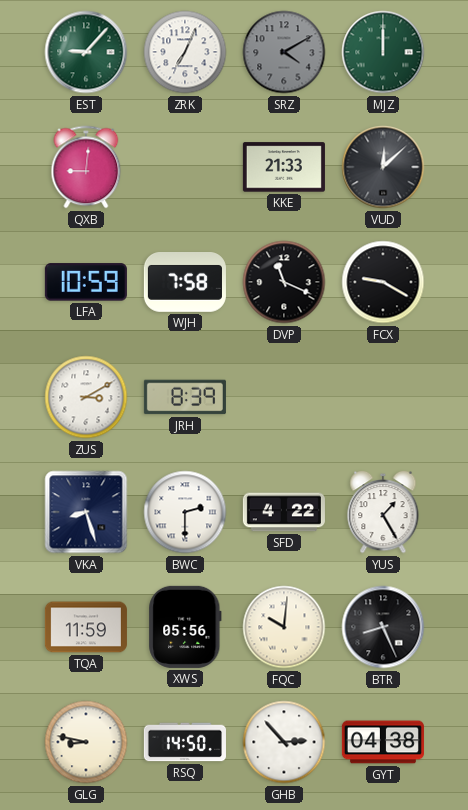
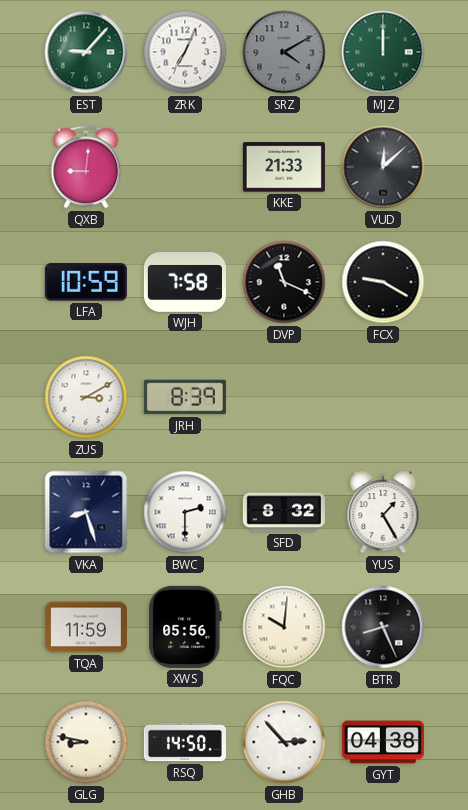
SFD: 4:22 -> 8:32 (284, 512)
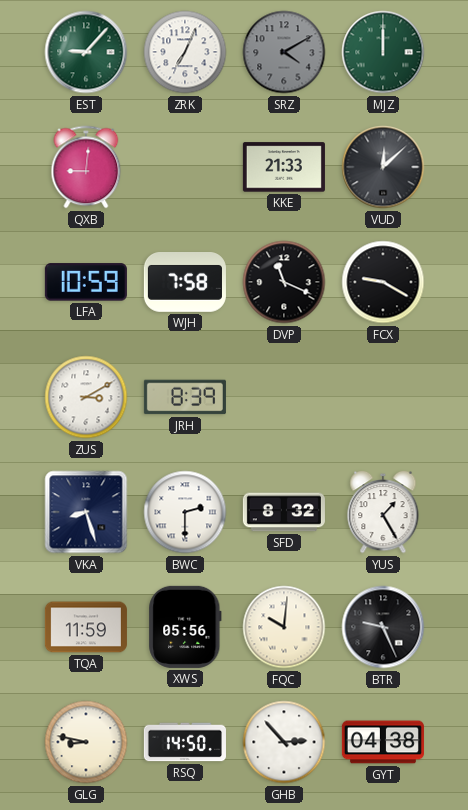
BTR: 8:26 -> 9:26 (383, 627)
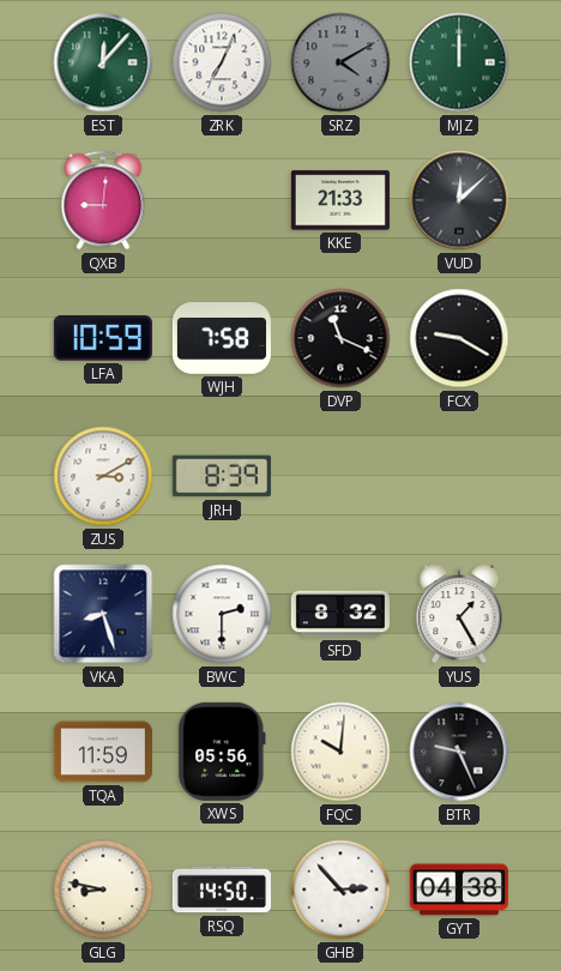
EST: 9:07 -> 12:07 (103, 62)
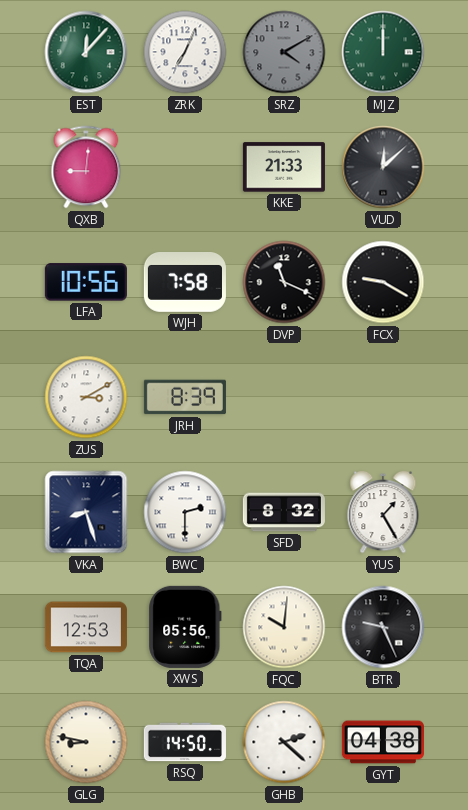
LFA: 10:59 -> 10:56 (86, 282)
TQA: 11:59 -> 12:53 (86, 627)
GHB: 2:53 -> 2:22 (284, 742)
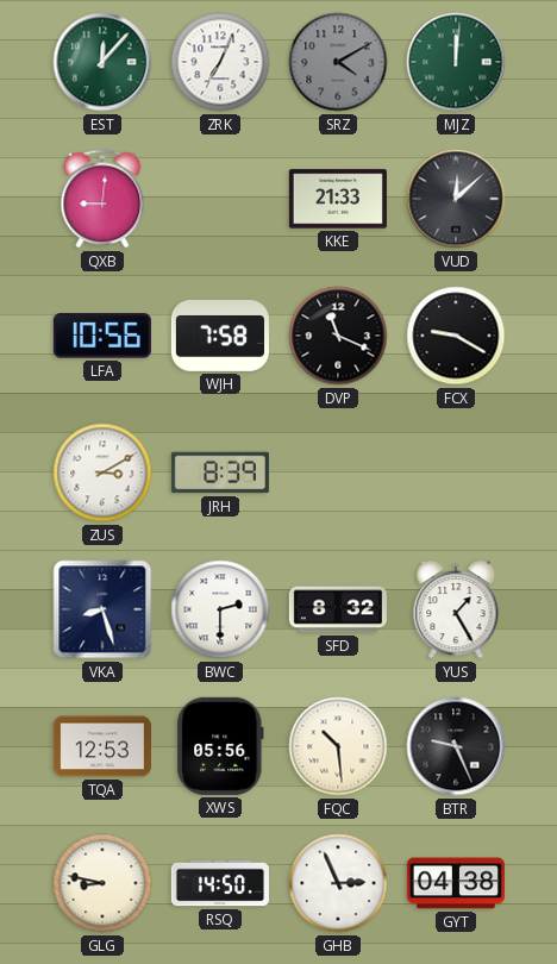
MJZ: 12:00 -> 12:01 (456, 62)
FQC: 10:01 -> 10:29 (338, 746)
GHB: 2:22 -> 2:56 (338, 883)
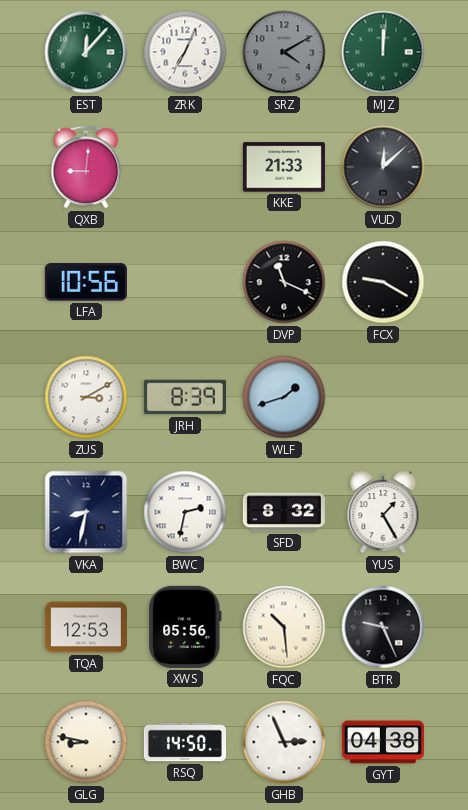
WJH: 7:58 -> none (220, 337)
WLF: none -> 1:42 (284, 397)
VKA: 8:27 -> 8:32 (86, 512)
BWC: 2:30 -> 2:32 (185, 512)
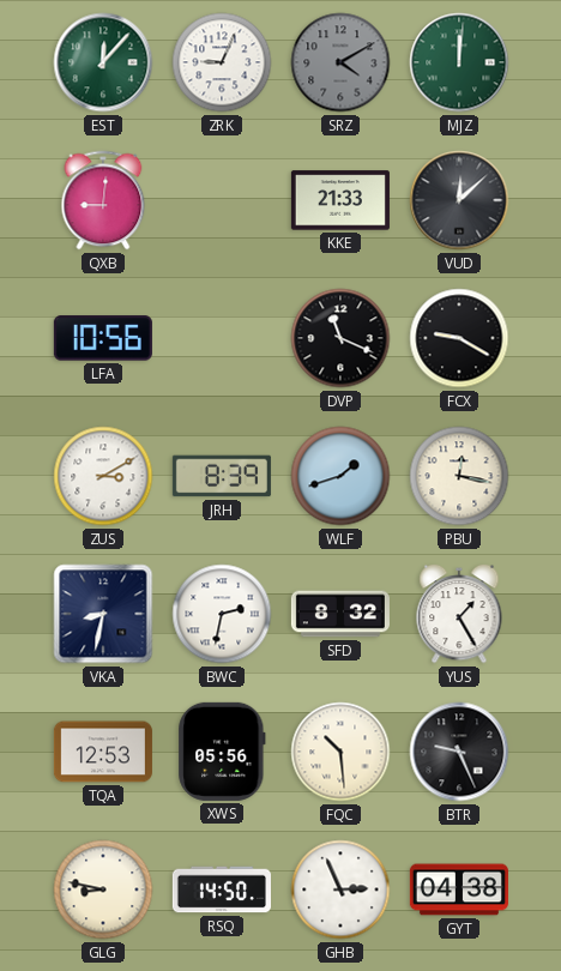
ZRK: 7:04 -> 9:04 (222, 62)
PBU: none -> 12:17 (459, 476)
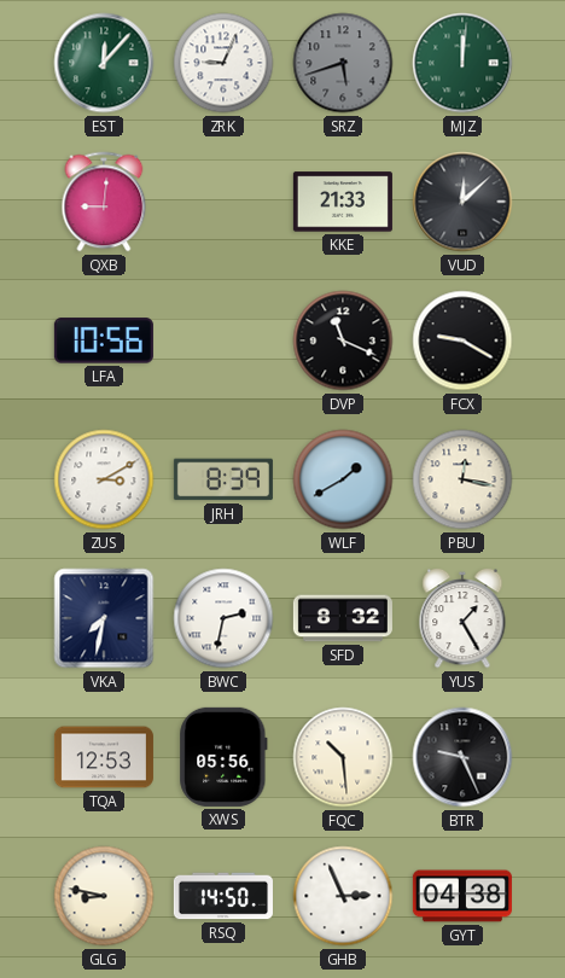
SRZ: 4:10 -> 5:42 (343, 63)
WLF: 1:42 -> 1:40 (343, 479)
VKA: 8:32 -> 7:32 (104, 618)
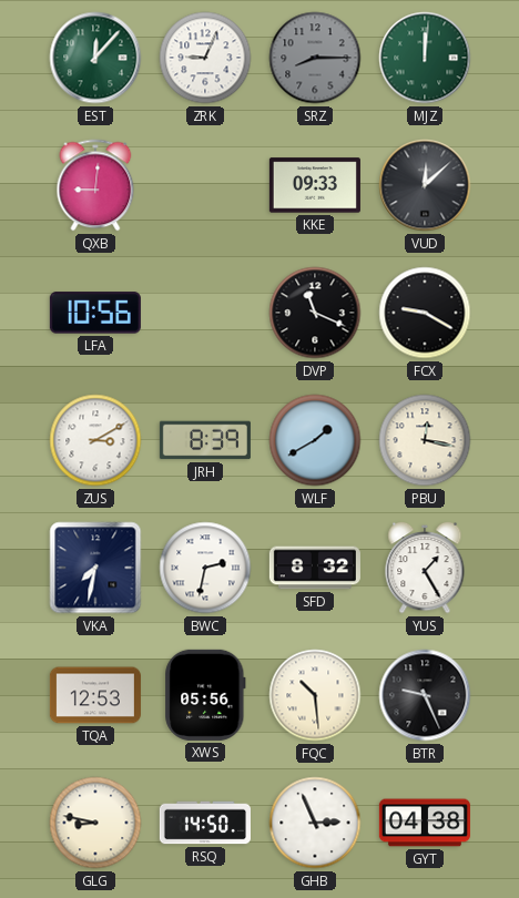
SRZ: 5:42 -> 8:15 (315, 58)
KKE: 21:33 -> 09:33 (315, 185)
